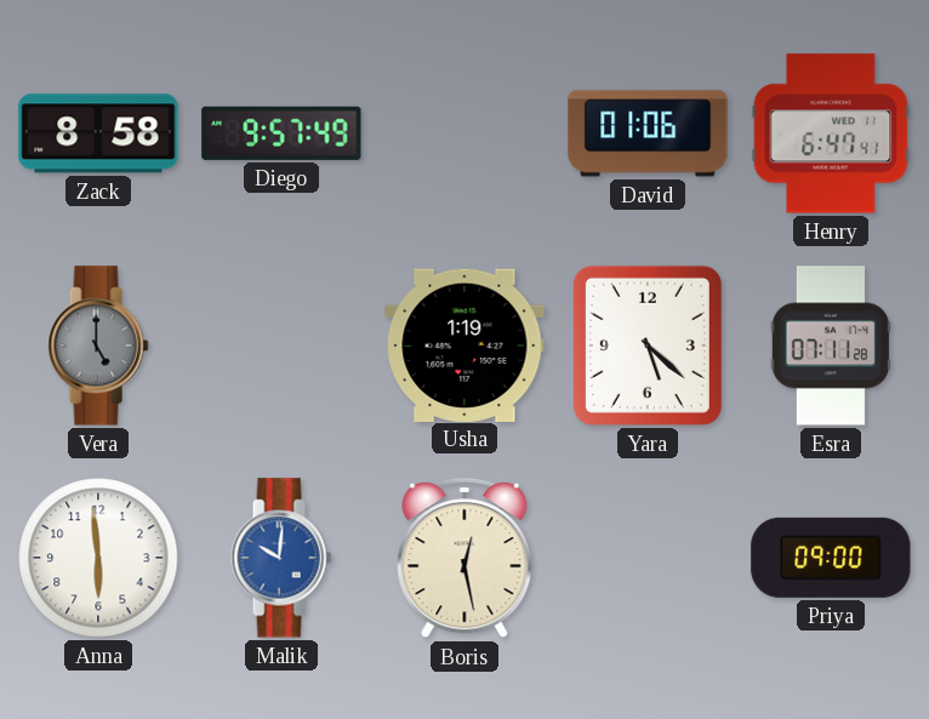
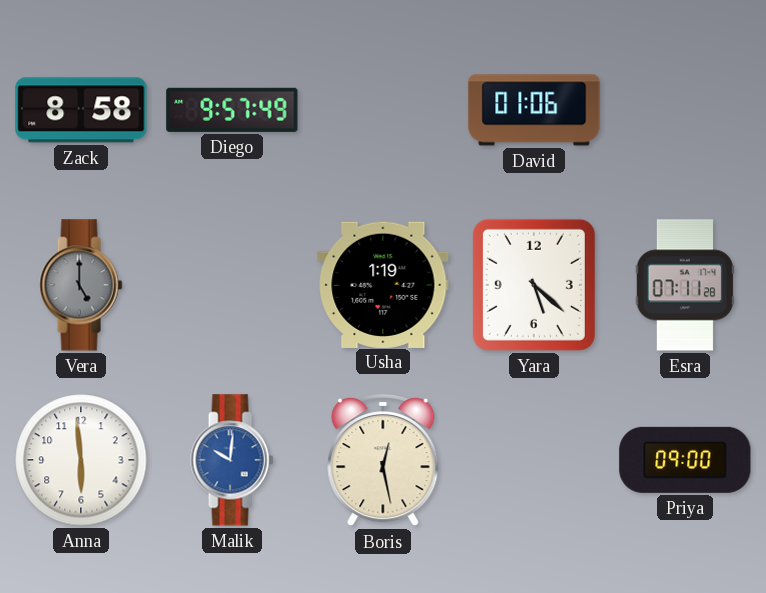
Henry: 6:47 -> none (831, 133)
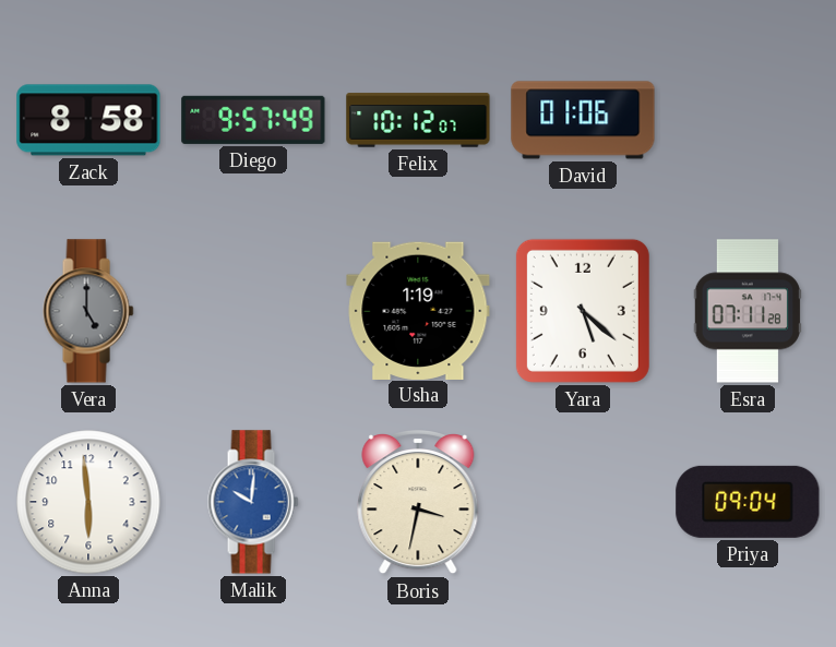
Felix: none -> 10:12 (418, 120)
Boris: 12:28 -> 3:32 (418, 503)
Priya: 09:00 -> 09:04 (748, 502)
